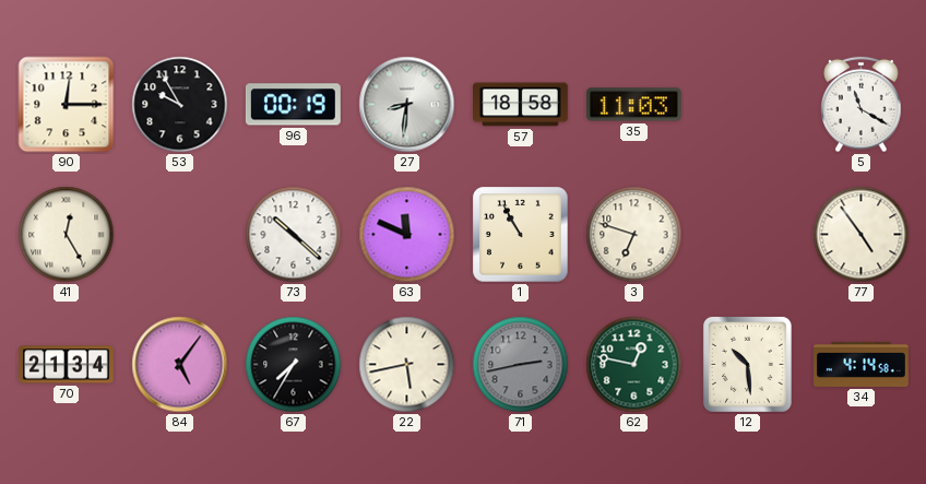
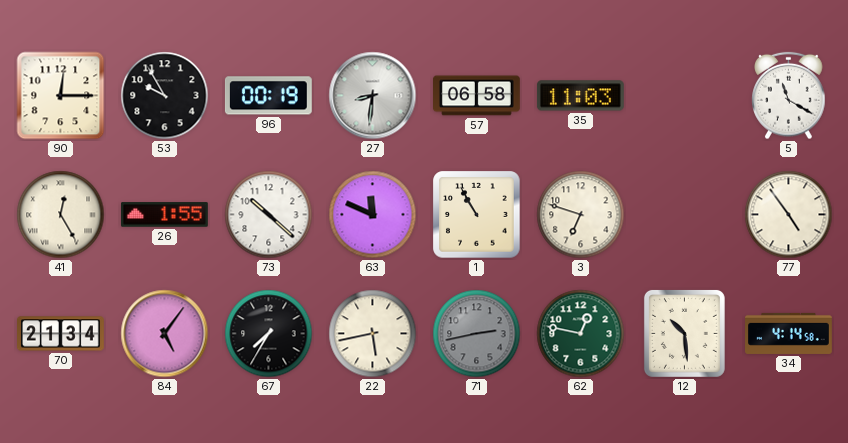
57: 18:58 -> 06:58 (477, 96)
26: none -> 1:55 (165, 215)
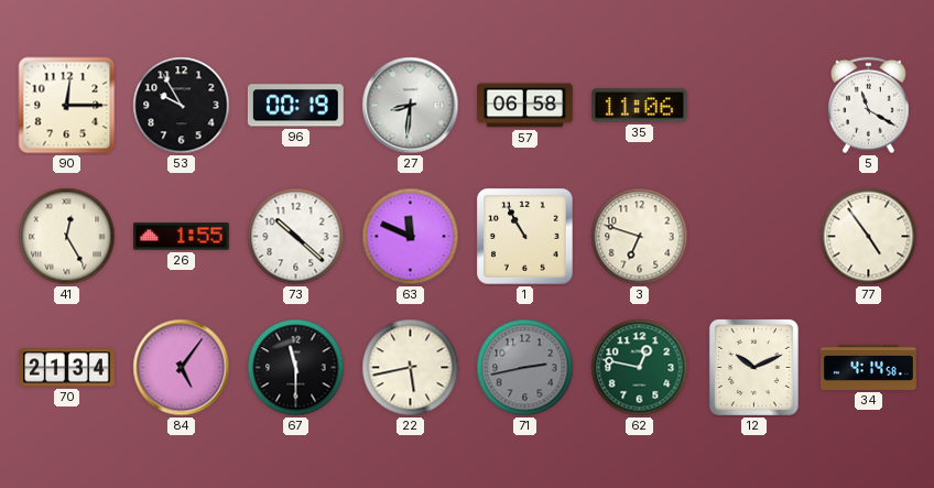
35: 11:03 -> 11:06 (639, 106)
67: 7:35 -> 11:30 (296, 368)
12: 10:29 -> 10:11 (753, 367)
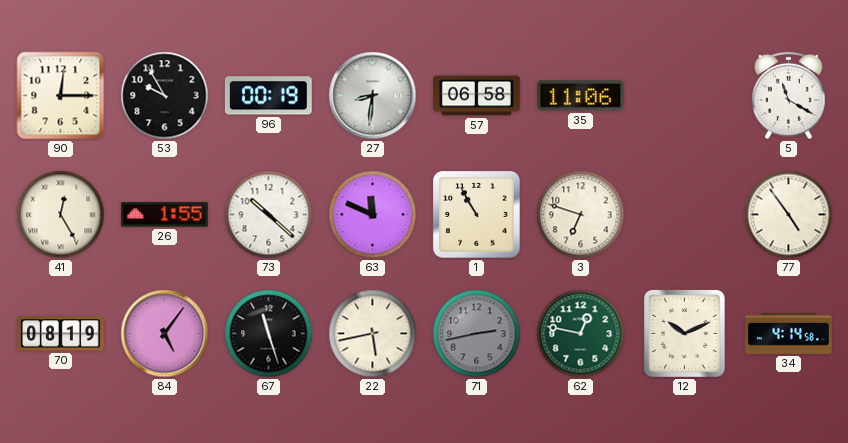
70: 21:34 -> 08:19 (61, 334)
67: 11:30 -> 11:27 (269, 334)
